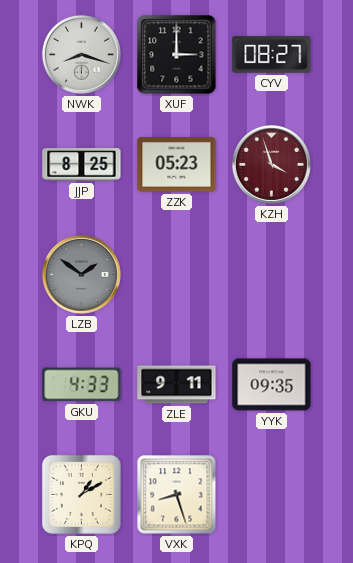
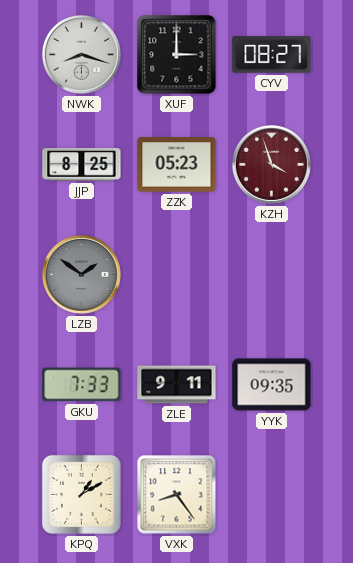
GKU: 4:33 -> 7:33 (82, 385)
VXK: 8:27 -> 8:24 (177, 495)
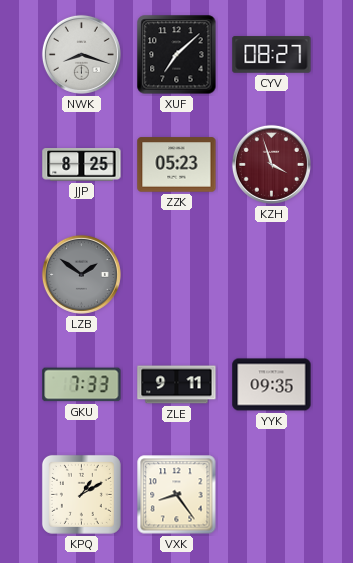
XUF: 3:00 -> 7:08 (177, 55)
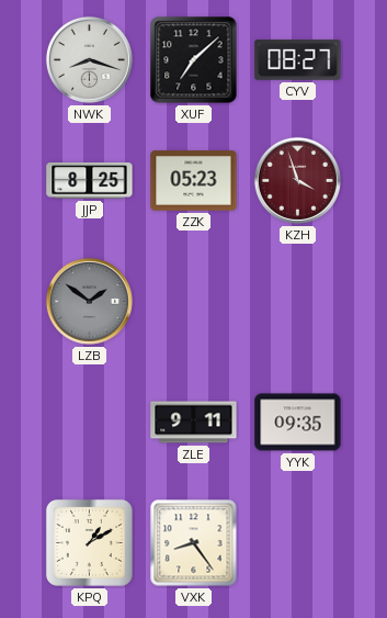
GKU: 7:33 -> none (82, 385)
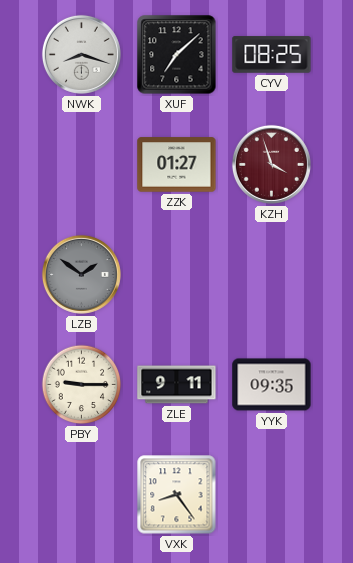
CYV: 08:27 -> 08:25 (272, 55)
JJP: 8:25 -> none (90, 181)
ZZK: 05:23 -> 01:27 (177, 165)
PBY: none -> 9:15 (82, 385)
KPQ: 1:10 -> none (89, 542)
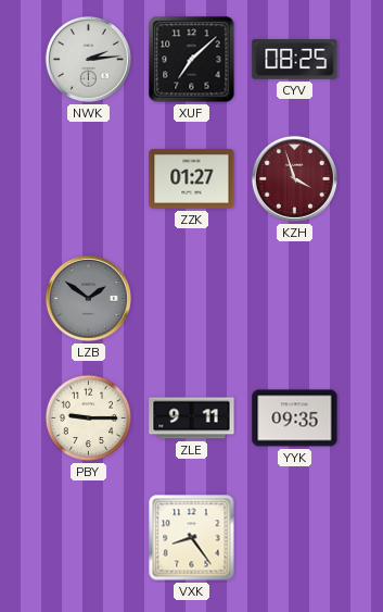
NWK: 8:18 -> 2:14 (88, 59)
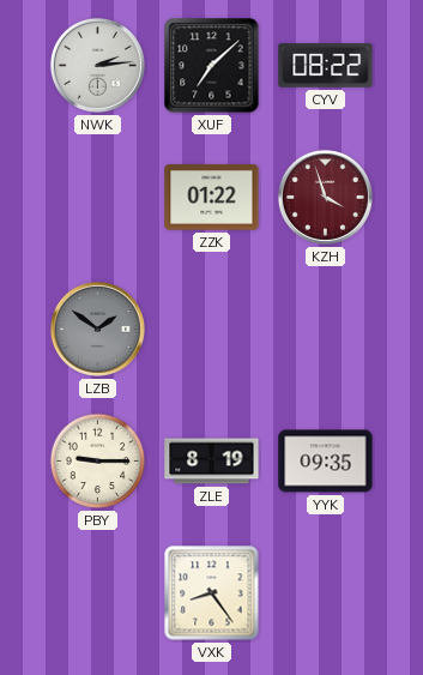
CYV: 08:25 -> 08:22 (326, 66)
ZZK: 01:27 -> 01:22 (212, 198)
ZLE: 9:11 -> 8:19 (212, 462)
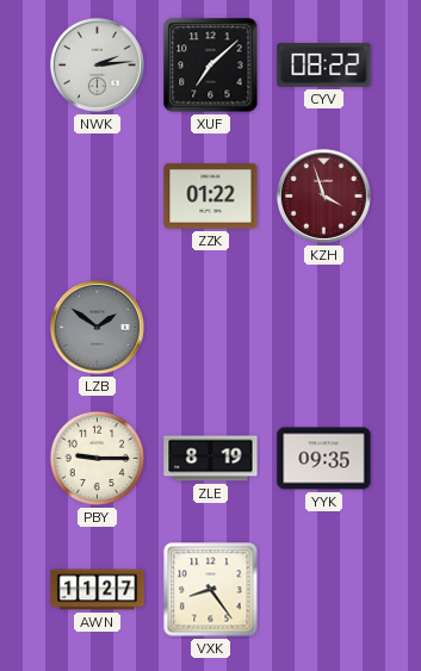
AWN: none -> 11:27 (98, 590)
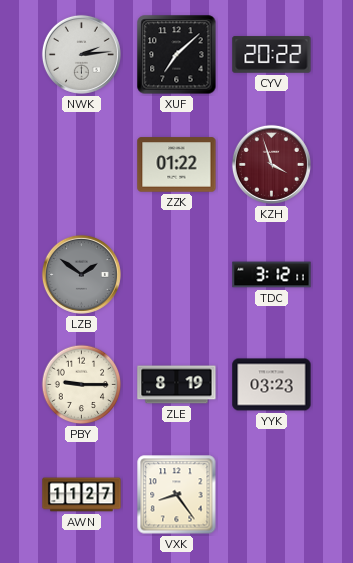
CYV: 08:22 -> 20:22 (272, 55)
TDC: none -> 3:12 (272, 275)
YYK: 09:35 -> 03:23 (272, 385)
